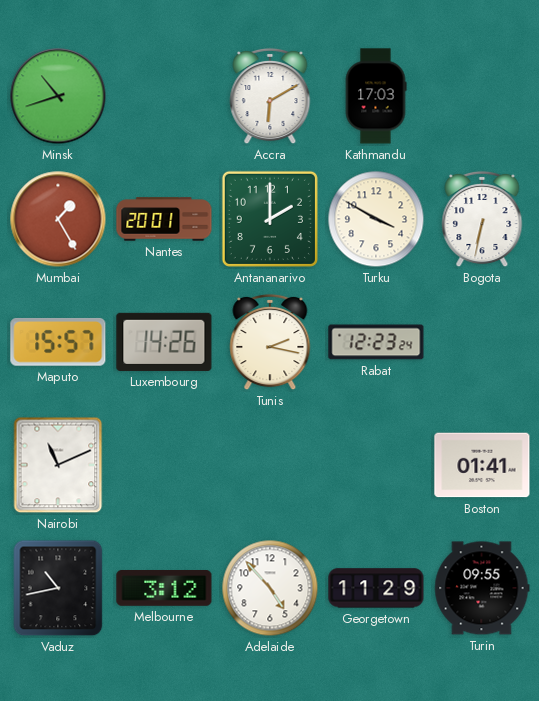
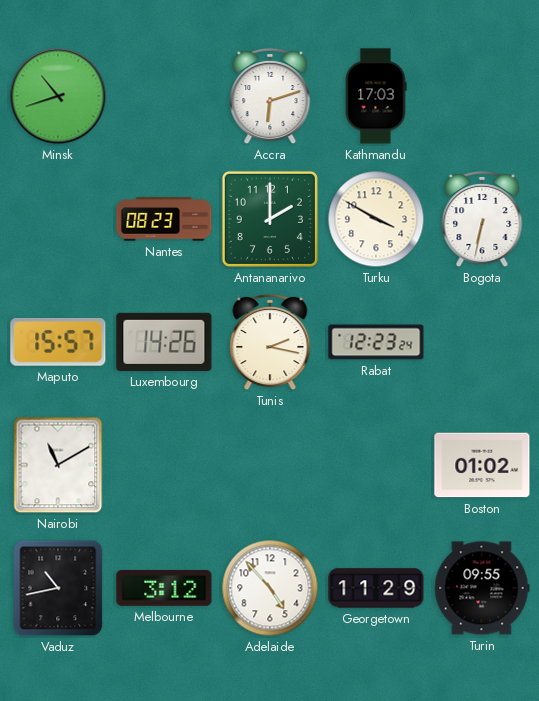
Accra: 6:10 -> 6:12 (270, 96)
Mumbai: 1:25 -> none (58, 219)
Nantes: 20:01 -> 08:23 (164, 219)
Nairobi: 11:11 -> 11:10 (58, 465)
Boston: 01:41 -> 01:02 (482, 465)
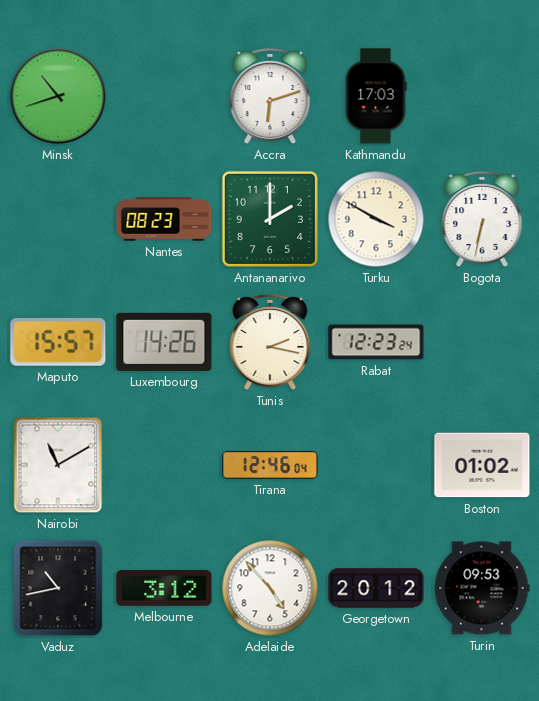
Tirana: none -> 12:46 (270, 465)
Georgetown: 11:29 -> 20:12 (376, 588)
Turin: 09:55 -> 09:53 (482, 588)
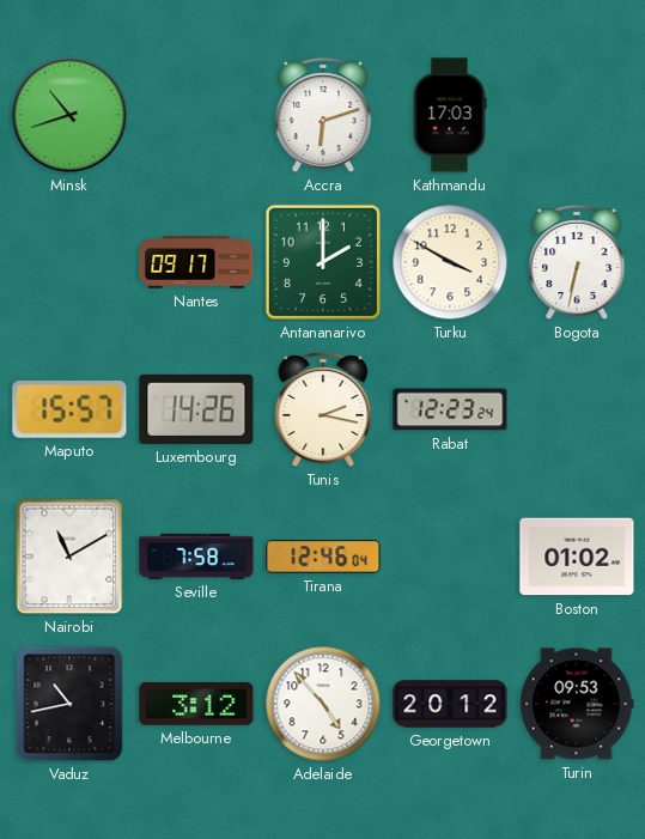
Nantes: 08:23 -> 09:17 (196, 262)
Seville: none -> 7:58 (196, 557)
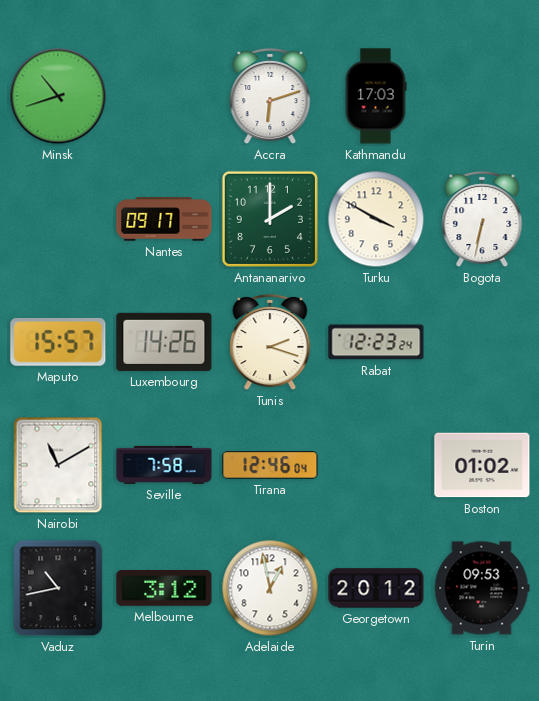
Tunis: 2:17 -> 2:18 (270, 342)
Adelaide: 4:53 -> 12:58 (270, 588)
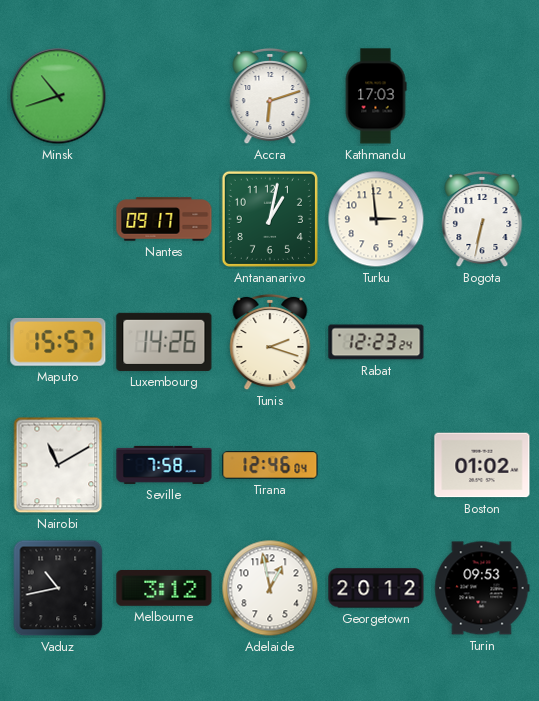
Antananarivo: 2:00 -> 1:02 (270, 219)
Turku: 3:50 -> 2:59 (376, 219)
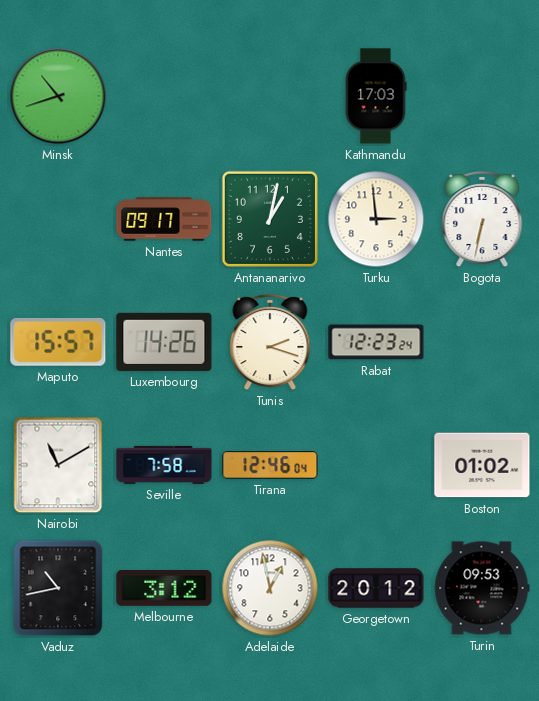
Accra: 6:12 -> none (270, 96)
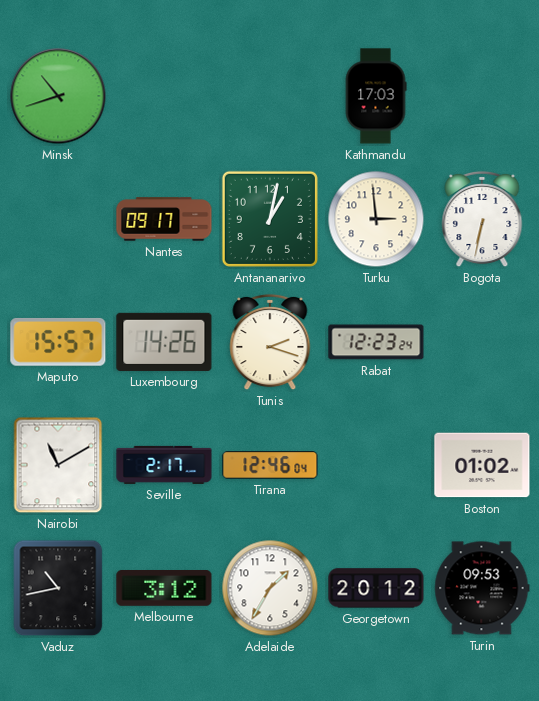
Seville: 7:58 -> 2:17 (164, 465)
Adelaide: 12:58 -> 1:35 (270, 588)
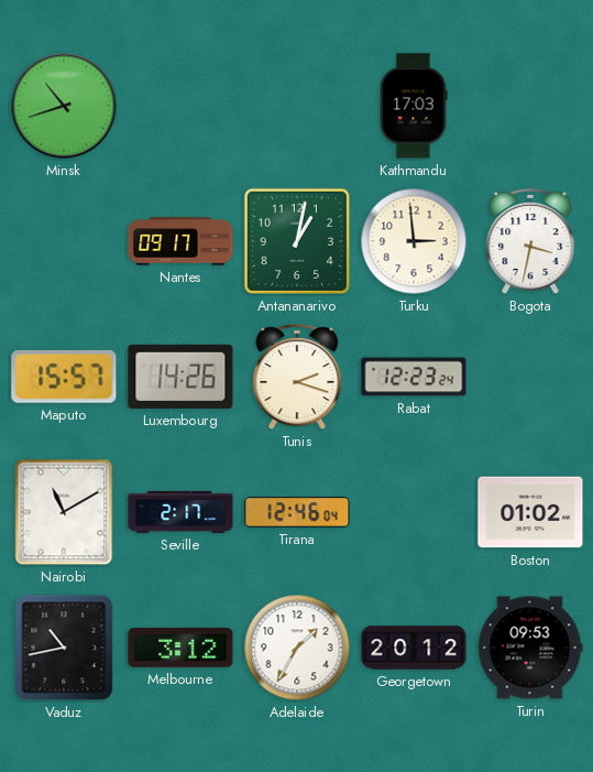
Bogota: 6:32 -> 3:32 (530, 241)
